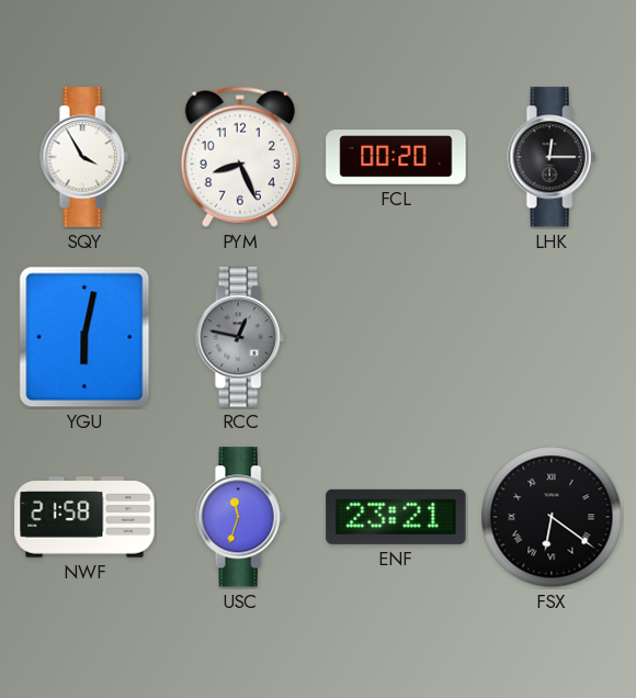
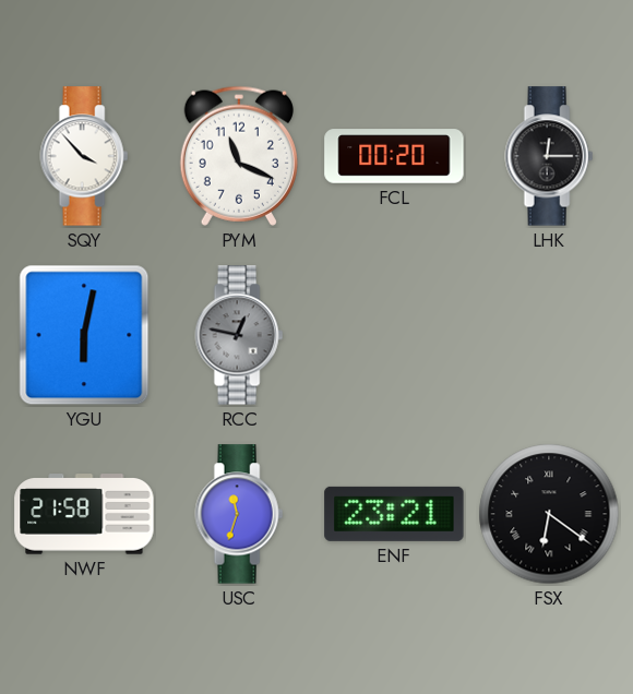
SQY: 3:55 -> 3:53 (84, 156)
PYM: 8:26 -> 11:19 (239, 156)
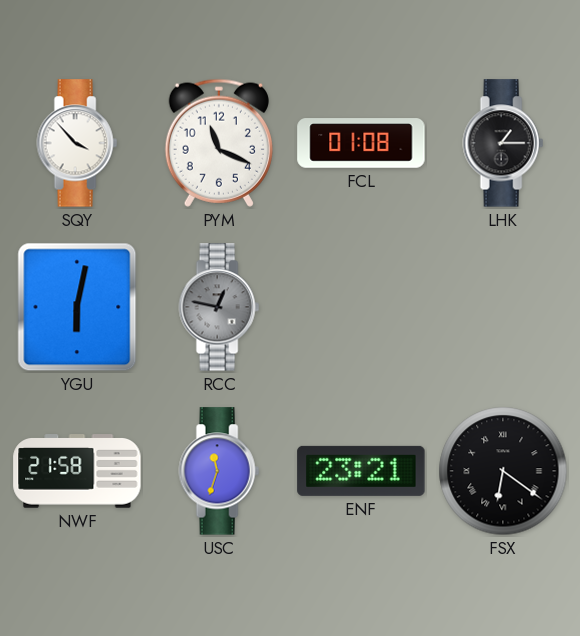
FCL: 00:20 -> 01:08 (361, 143)
LHK: 12:15 -> 1:15 (503, 143)
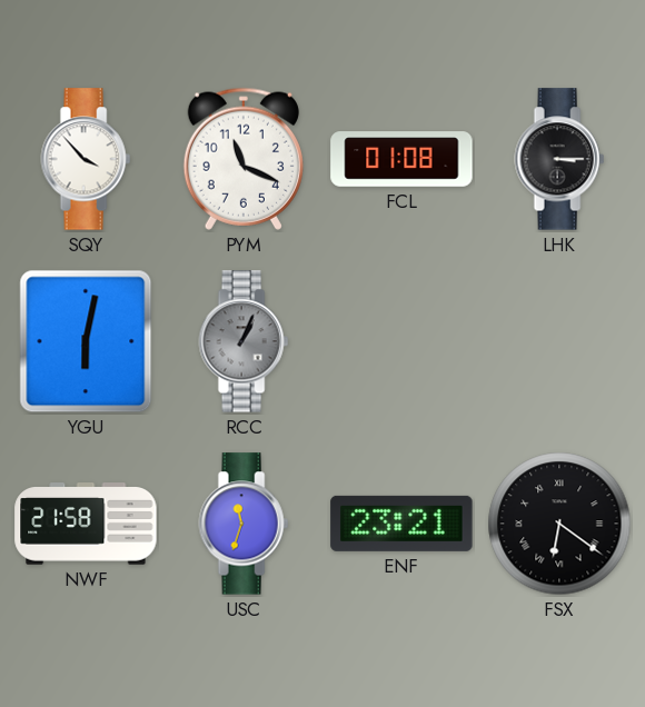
LHK: 1:15 -> 3:15 (559, 159)
RCC: 12:47 -> 1:04 (244, 341)
